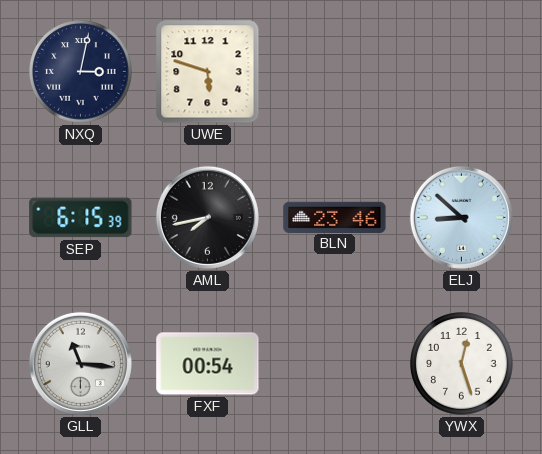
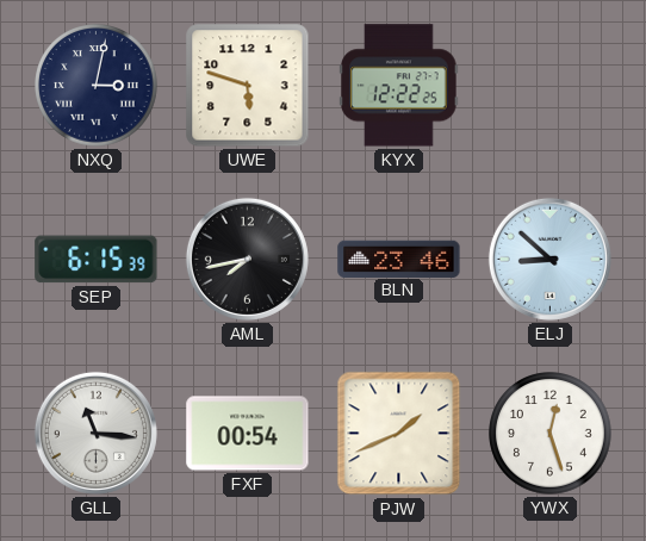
KYX: none -> 12:22 (399, 86)
PJW: none -> 1:41 (399, 434)
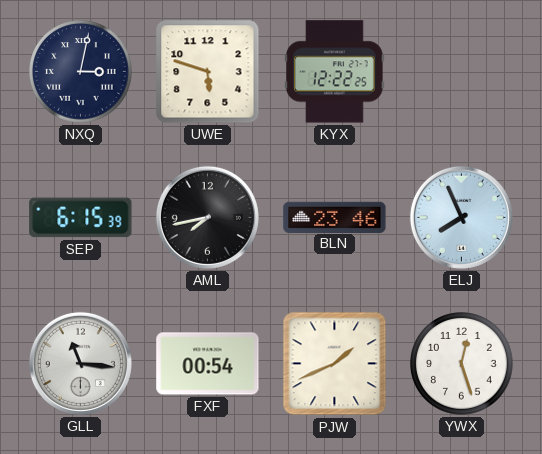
ELJ: 8:52 -> 7:56 (461, 217)
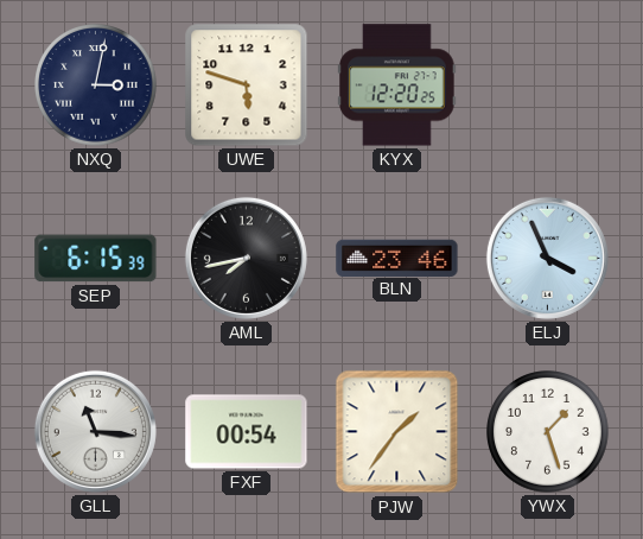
KYX: 12:22 -> 12:20 (397, 85)
ELJ: 7:56 -> 3:56 (547, 258)
PJW: 1:41 -> 1:36 (397, 432)
YWX: 12:27 -> 1:27 (548, 432)
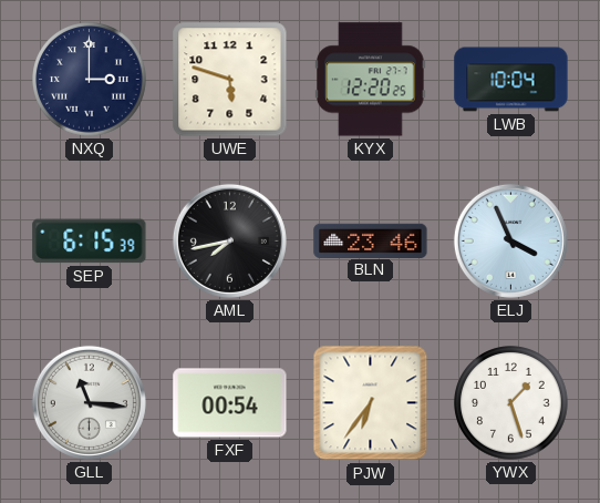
NXQ: 3:02 -> 3:00 (90, 80)
LWB: none -> 10:04 (511, 80)
PJW: 1:36 -> 6:36 (371, 403)
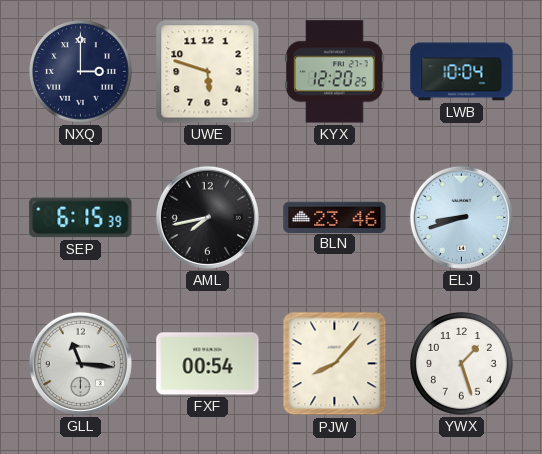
ELJ: 3:56 -> 8:42 (461, 217)
PJW: 6:36 -> 8:07 (335, 364)
